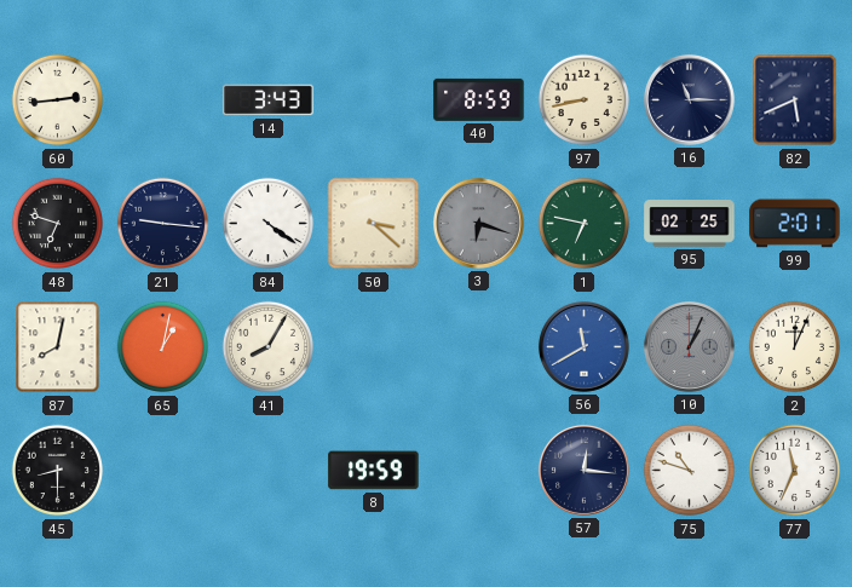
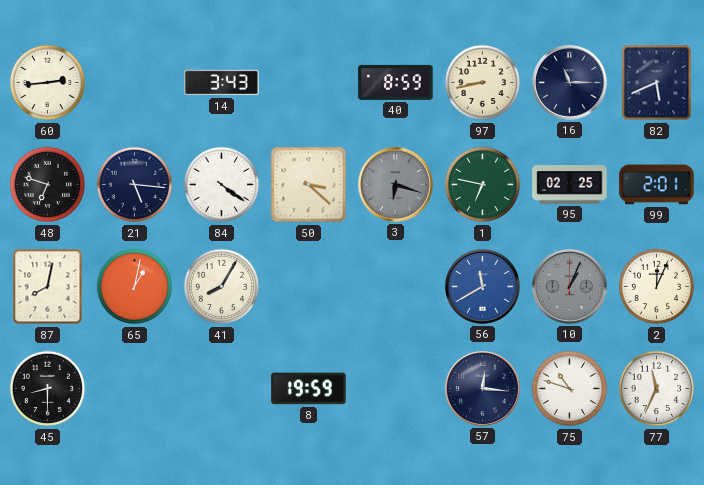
21: 9:16 -> 5:16 (135, 185)
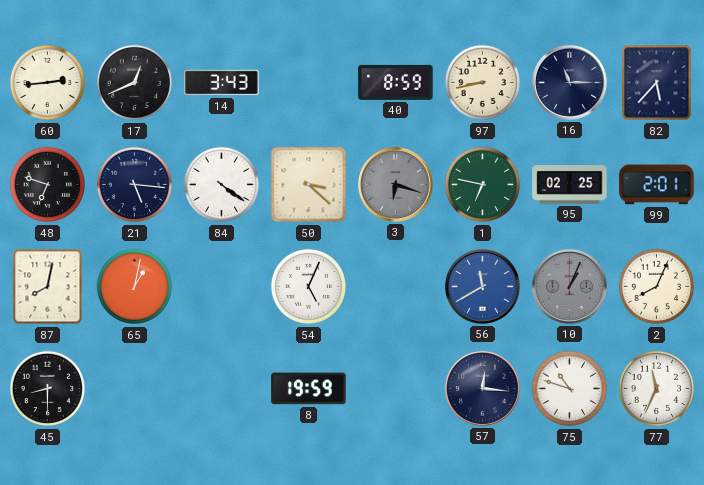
17: none -> 12:41 (135, 83)
82: 5:41 -> 5:37 (657, 83)
41: 8:05 -> none (222, 287)
54: none -> 5:04 (309, 287)
2: 12:04 -> 8:04 (657, 287)
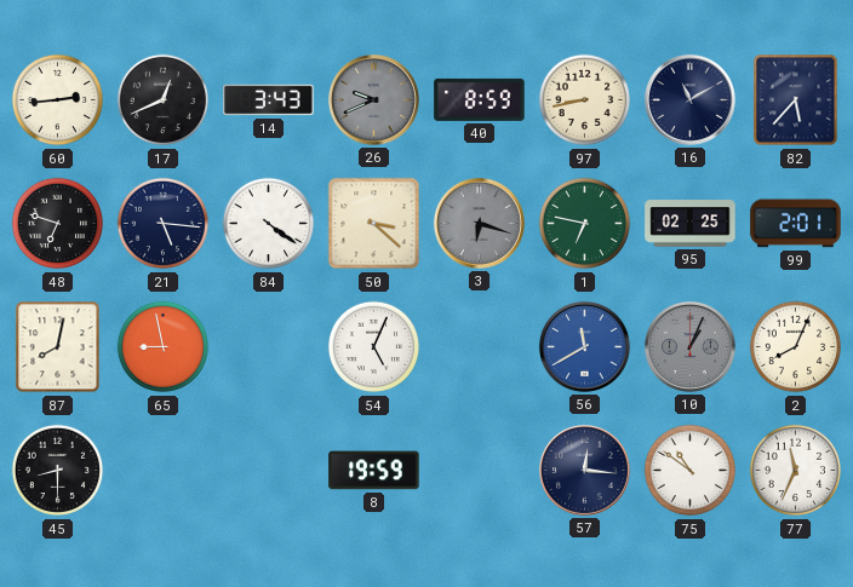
26: none -> 9:41 (373, 99)
16: 11:15 -> 11:10 (689, 99)
65: 1:02 -> 8:58 (164, 347)
75: 10:48 -> 10:51 (691, 471)
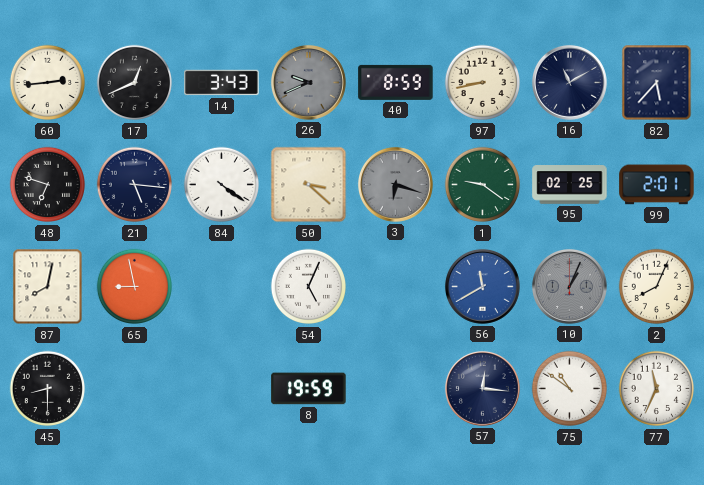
1: 6:47 -> 9:21 (483, 185)
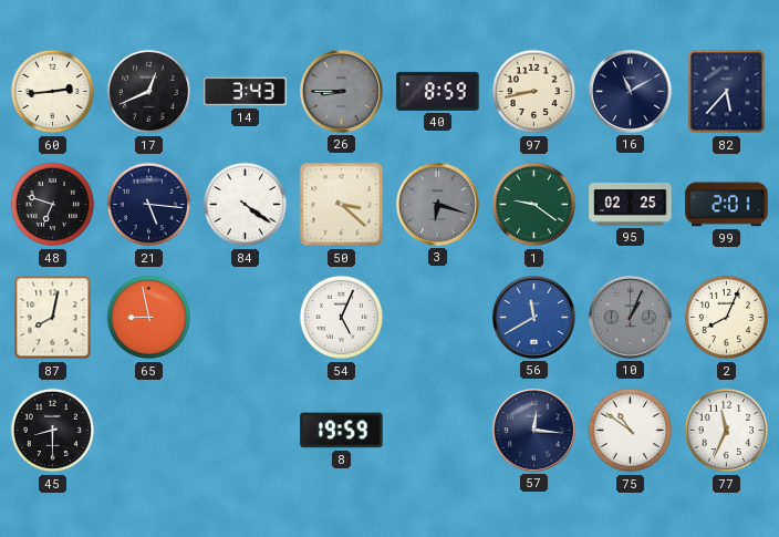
26: 9:41 -> 8:45 (341, 91)
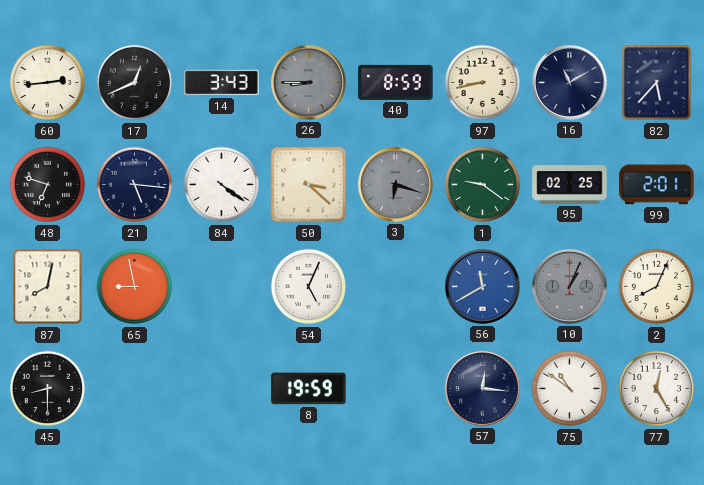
77: 11:34 -> 12:25 (657, 389)
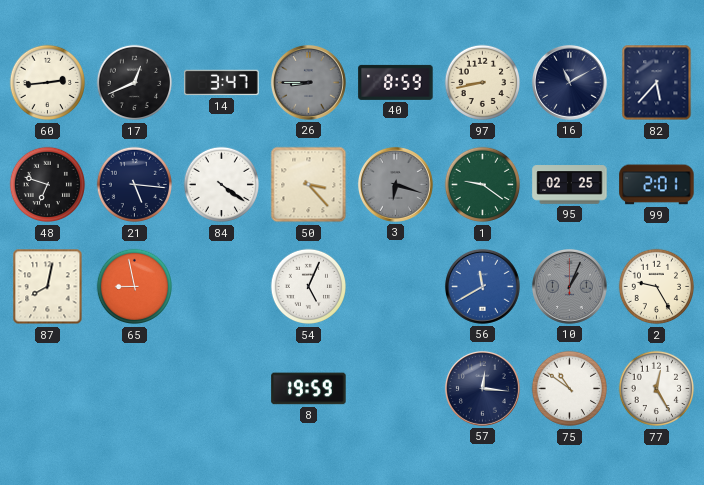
14: 3:43 -> 3:47 (222, 83)
50: 3:22 -> 3:23 (309, 185)
2: 8:04 -> 9:25 (657, 287)
45: 8:30 -> none (48, 389)
